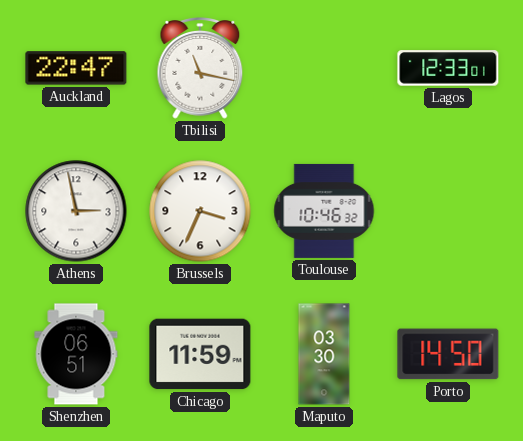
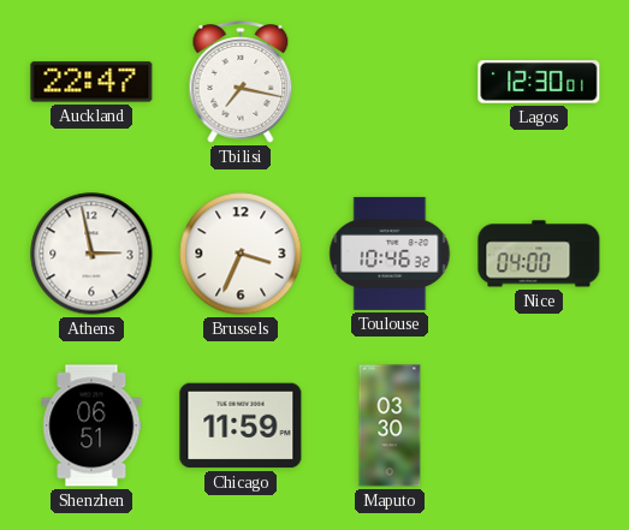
Tbilisi: 11:17 -> 7:17 (241, 83)
Lagos: 12:33 -> 12:30 (539, 82)
Nice: none -> 04:00 (539, 254)
Porto: 14:50 -> none (448, 354)
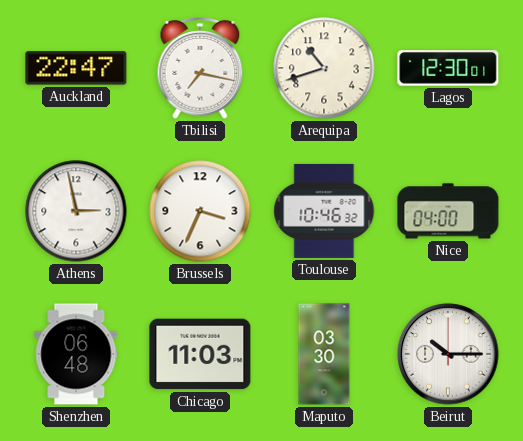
Arequipa: none -> 10:42 (324, 68)
Shenzhen: 06:51 -> 06:48 (76, 354)
Chicago: 11:59 -> 11:03 (200, 354)
Beirut: none -> 10:15 (448, 354)
